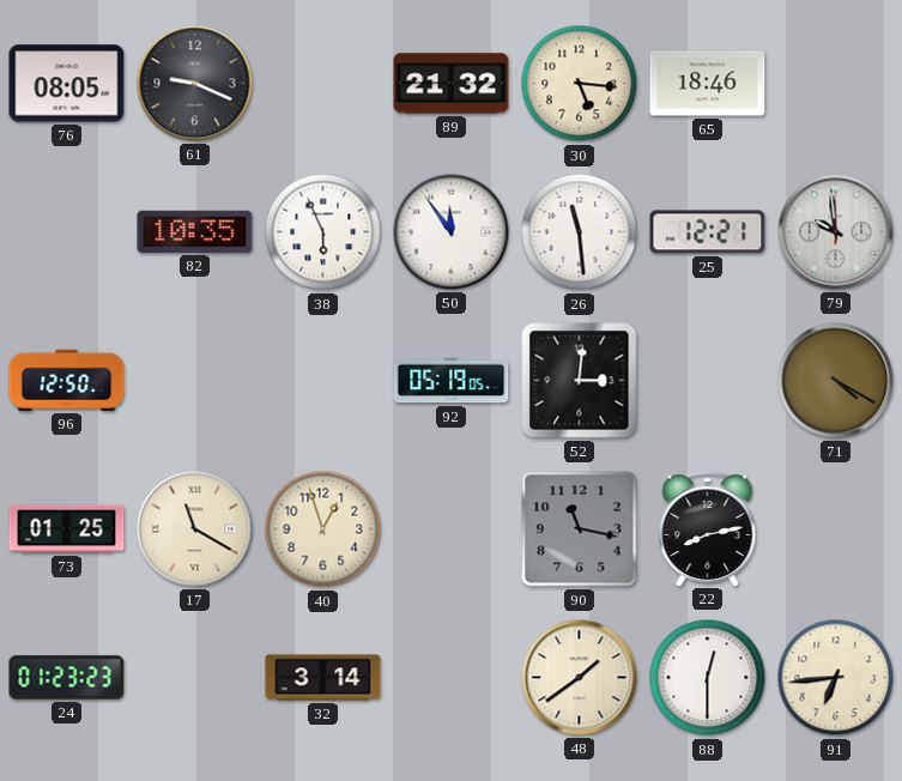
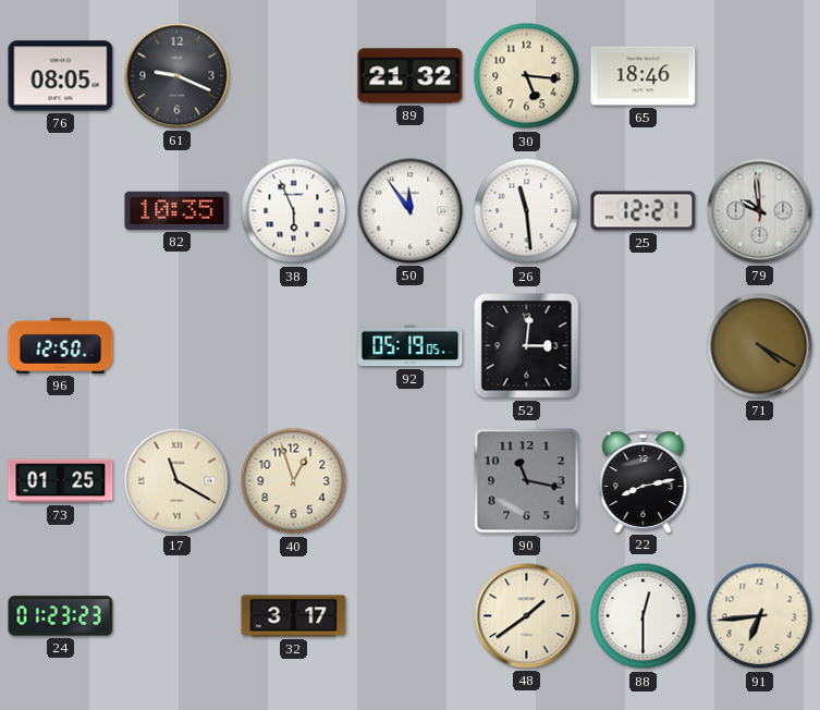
32: 3:14 -> 3:17 (294, 616)
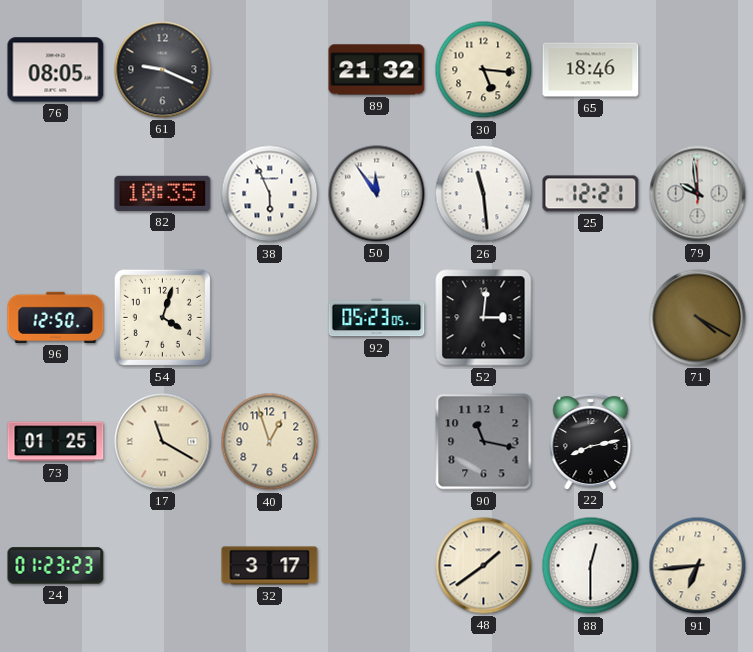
54: none -> 4:03 (162, 317)
92: 05:19 -> 05:23 (377, 318)
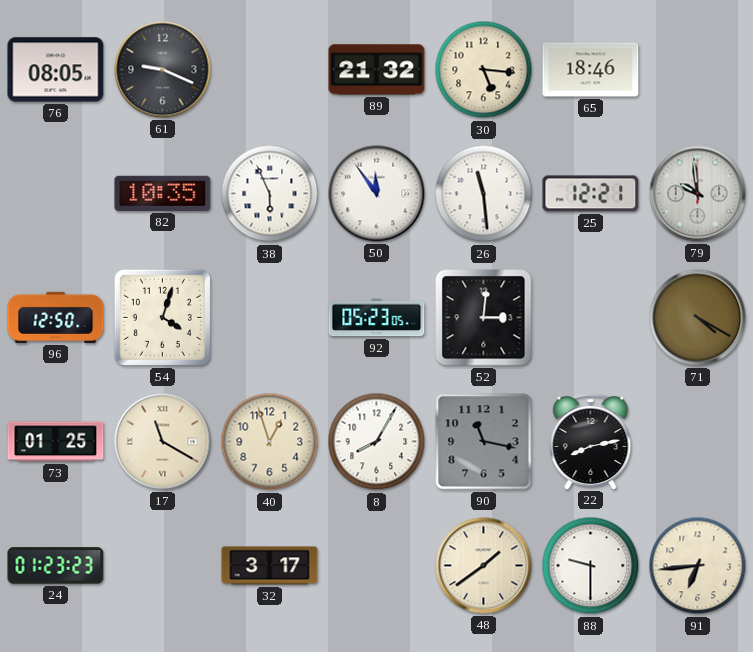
8: none -> 8:05 (377, 442)
88: 12:30 -> 9:30 (591, 566)
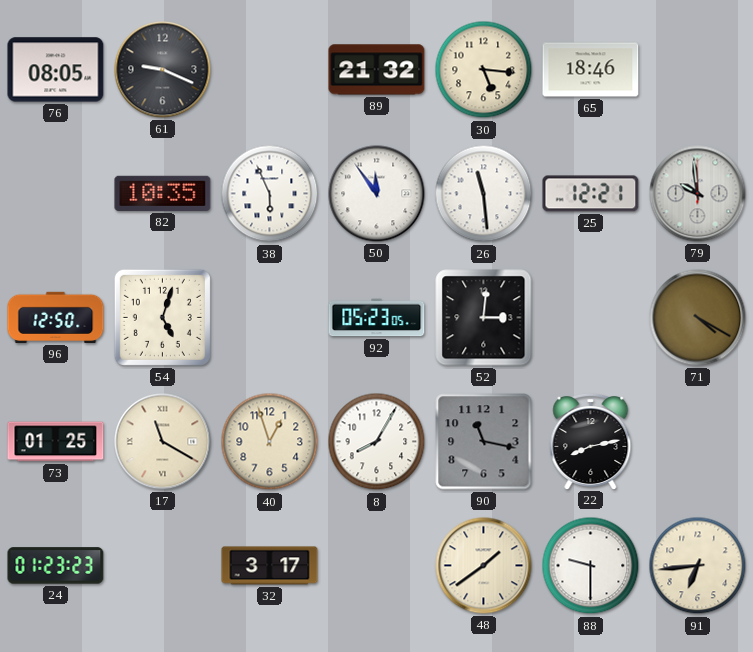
54: 4:03 -> 5:03 (162, 317)
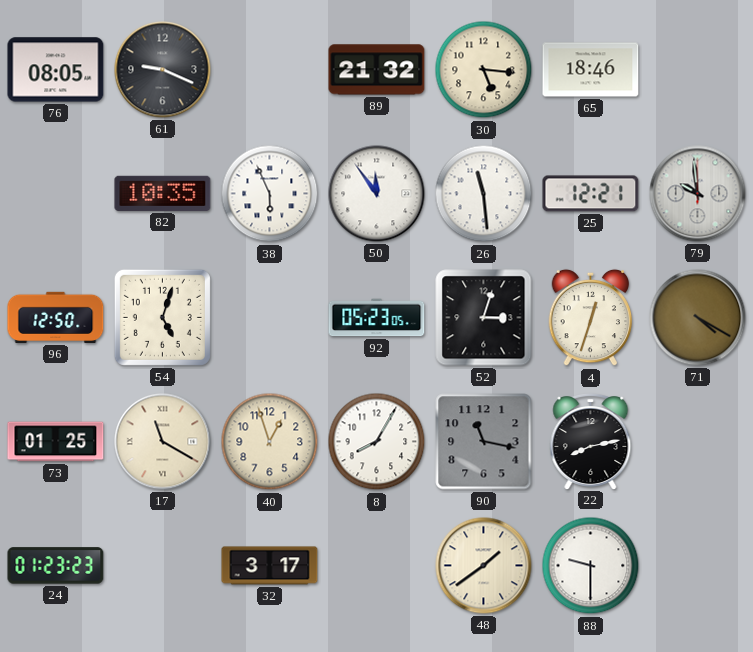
52: 3:01 -> 3:03 (484, 318)
4: none -> 12:33 (591, 318)
91: 6:44 -> none (698, 566)
